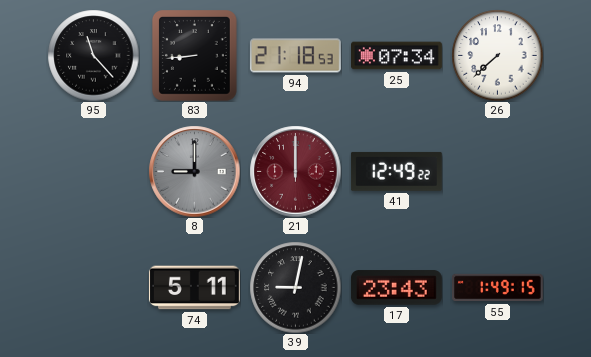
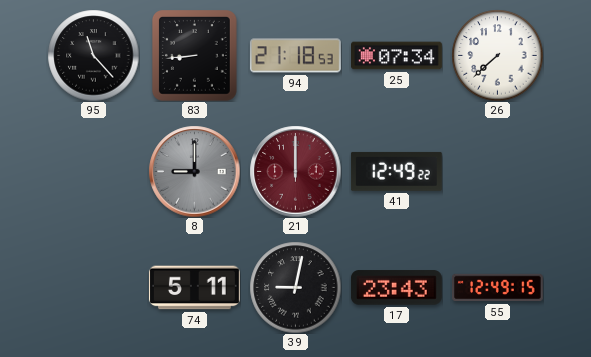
55: 1:49 -> 12:49 (498, 288)
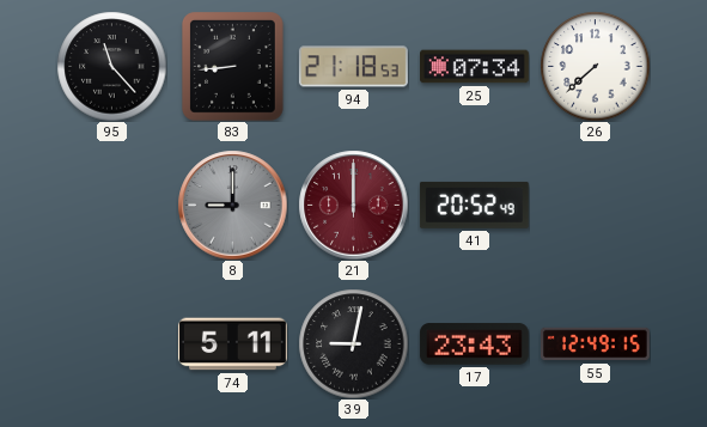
41: 12:49 -> 20:52 (474, 205)
